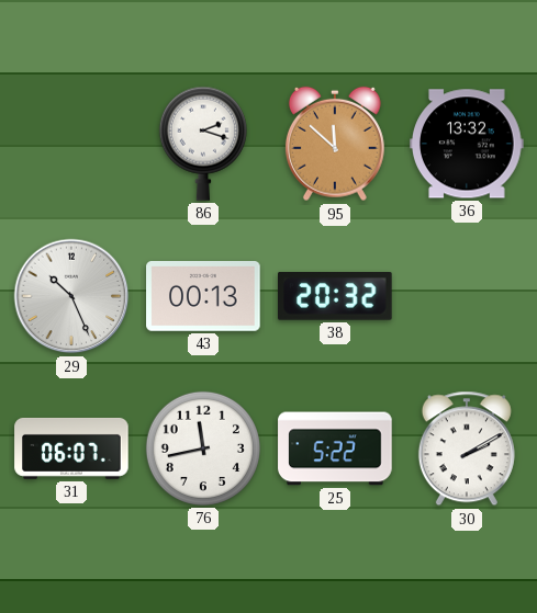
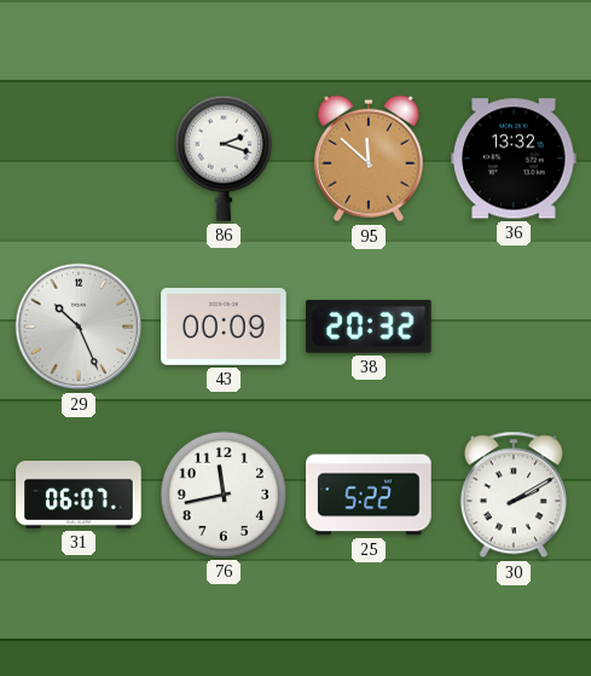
43: 00:13 -> 00:09 (224, 328)
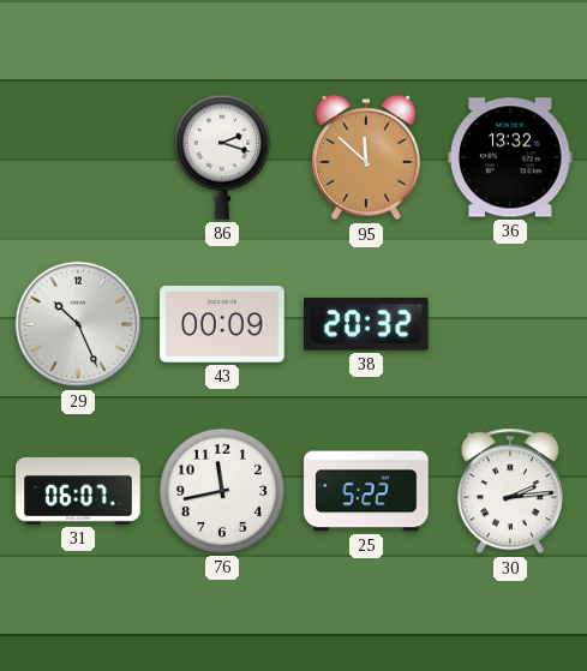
30: 2:10 -> 2:14 (510, 491)
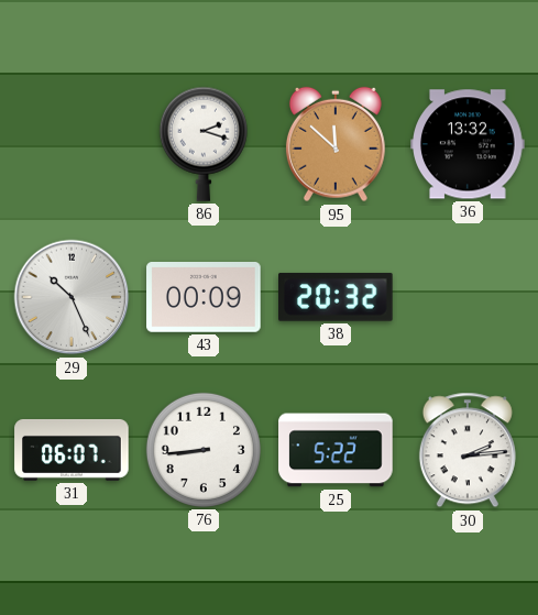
76: 11:43 -> 8:44 (204, 450)
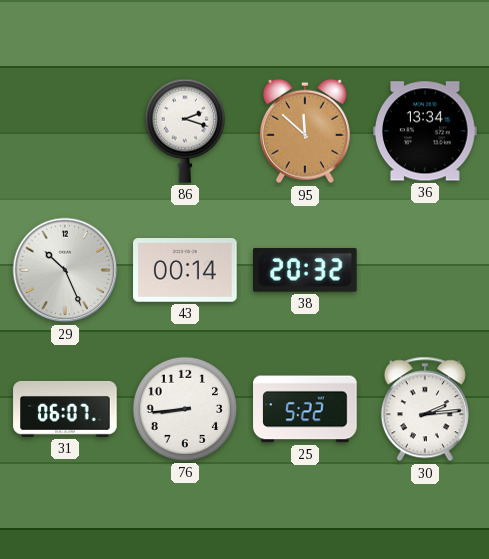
36: 13:32 -> 13:34 (425, 131)
43: 00:09 -> 00:14 (185, 271)
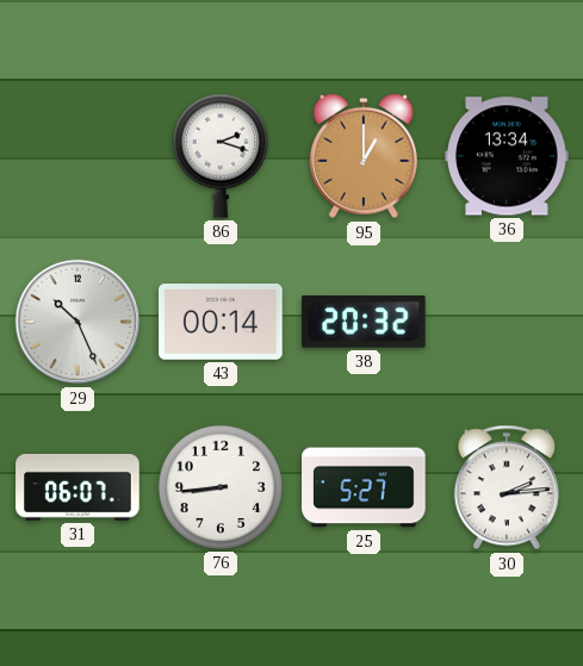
95: 11:52 -> 1:00 (364, 156)
25: 5:22 -> 5:27 (364, 487)
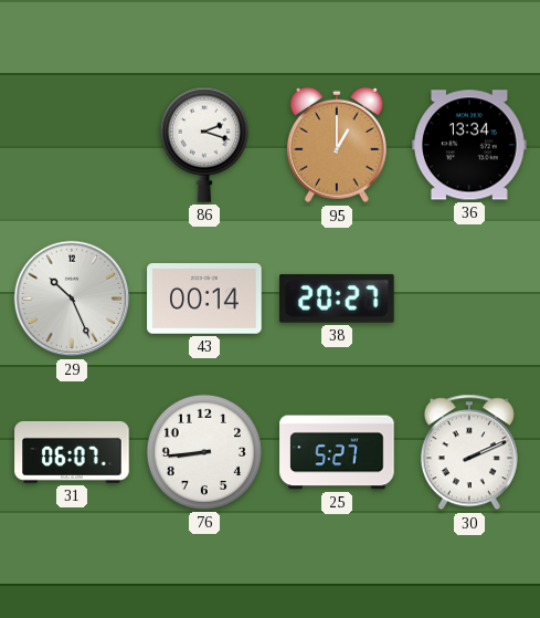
38: 20:32 -> 20:27 (338, 298)
30: 2:14 -> 2:11 (469, 452)
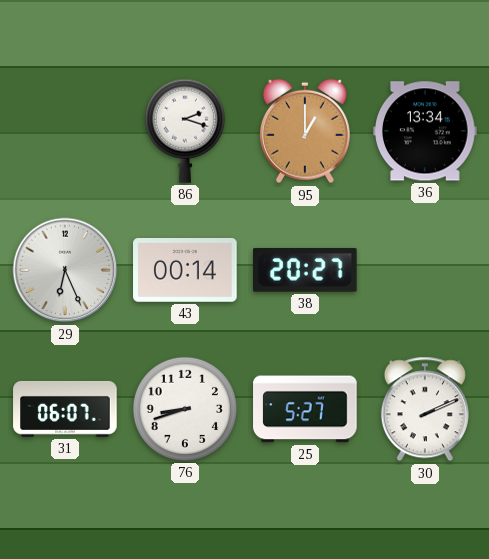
29: 10:26 -> 6:26 (65, 270)
76: 8:44 -> 8:42 (185, 409)
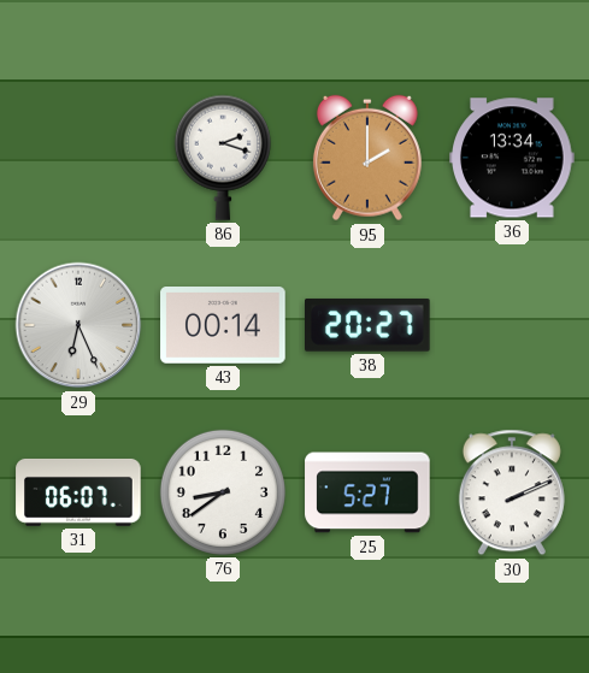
95: 1:00 -> 2:00 (367, 158)
76: 8:42 -> 8:39 (223, 492)
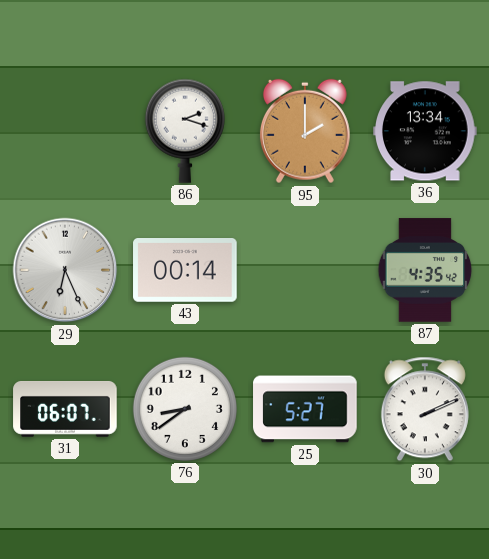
38: 20:27 -> none (369, 325)
87: none -> 4:35 (425, 270)
